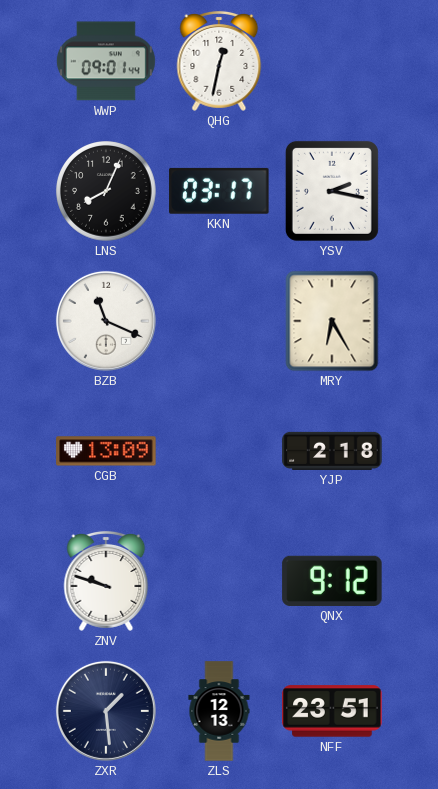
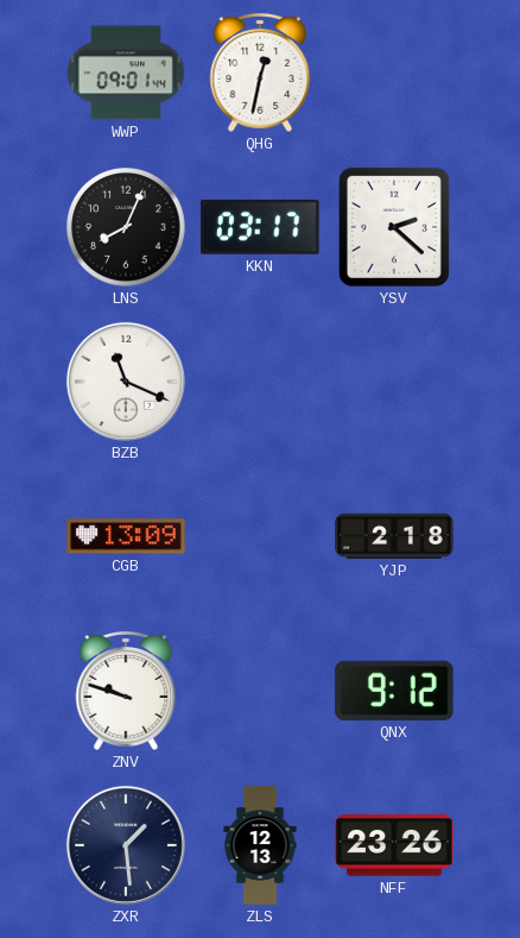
YSV: 2:17 -> 2:22 (394, 227)
MRY: 6:25 -> none (332, 321)
NFF: 23:51 -> 23:26 (394, 845)
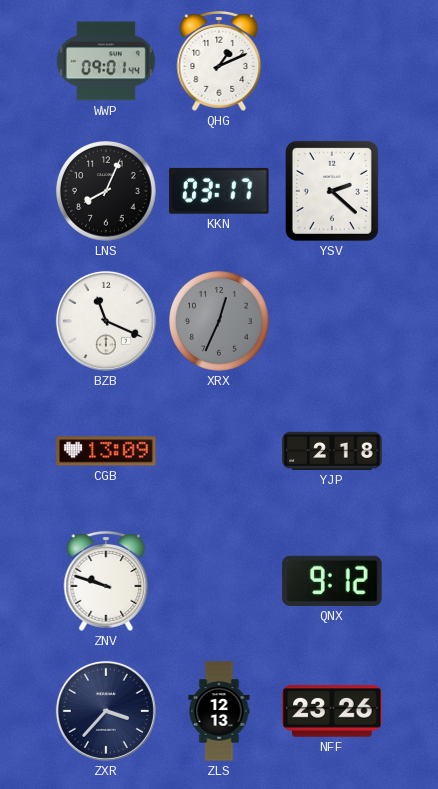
QHG: 12:32 -> 1:11 (219, 61)
XRX: none -> 12:34 (219, 321)
ZXR: 1:29 -> 3:37 (106, 711)
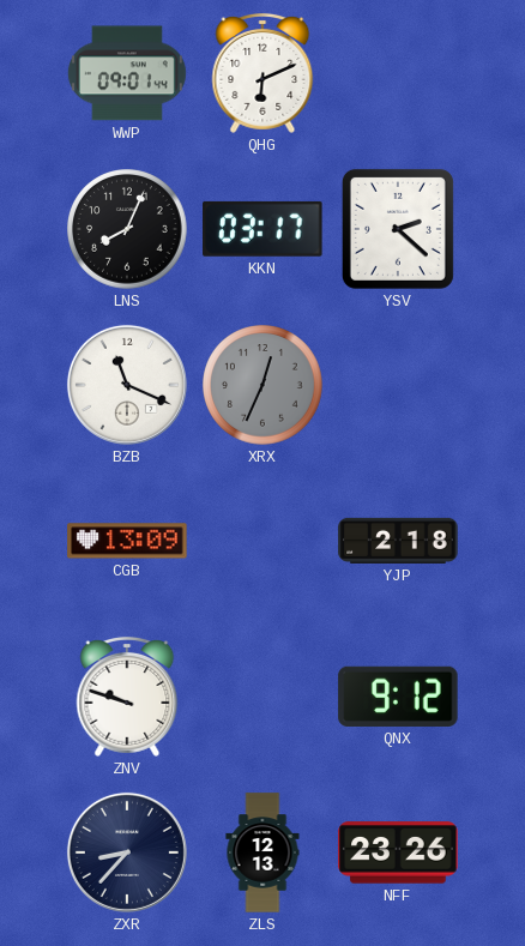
QHG: 1:11 -> 6:11 (262, 73)
ZXR: 3:37 -> 8:37 (127, 852)
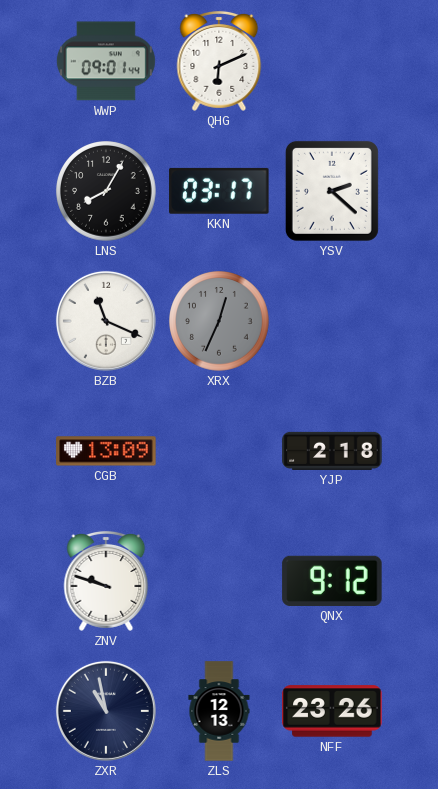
LNS: 8:04 -> 8:05 (106, 191)
ZXR: 8:37 -> 10:58 (106, 711)
